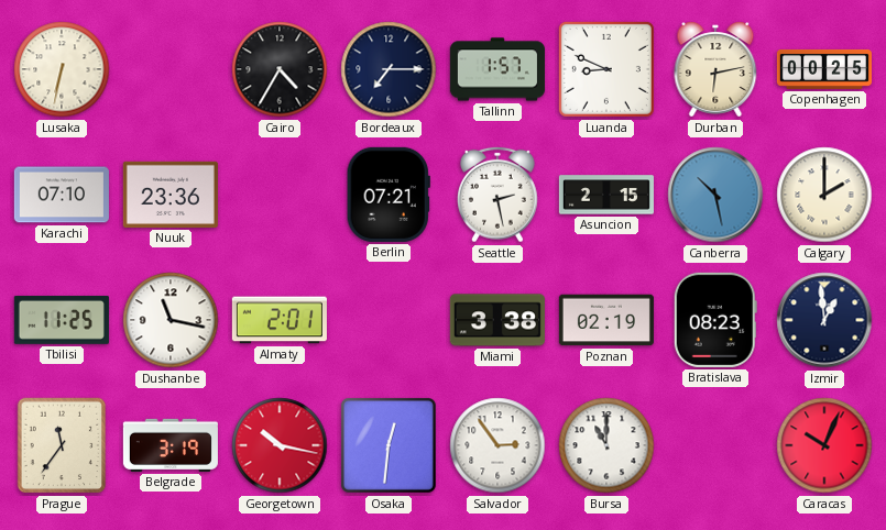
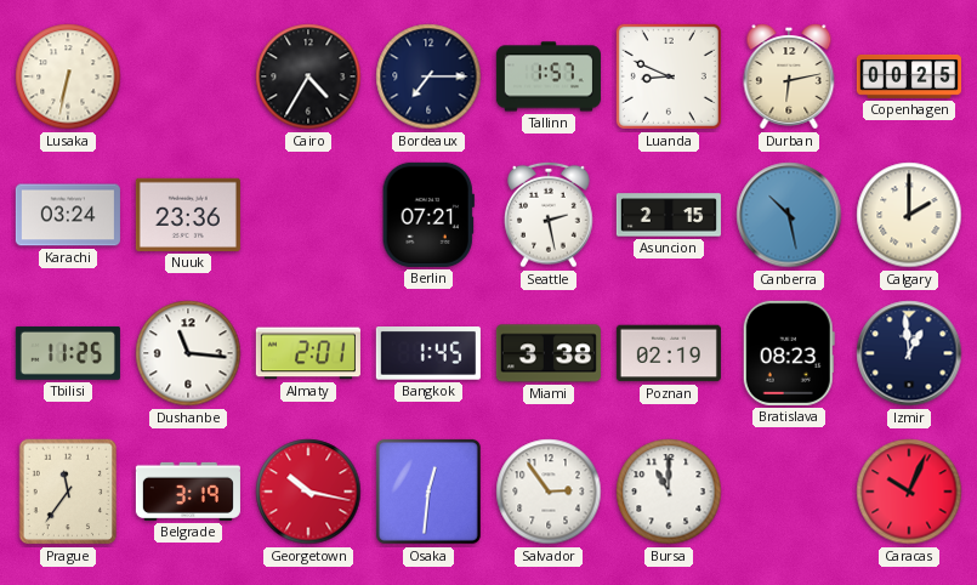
Karachi: 07:10 -> 03:24 (68, 215)
Dushanbe: 11:17 -> 11:16 (188, 353)
Bangkok: none -> 1:45 (428, 354)
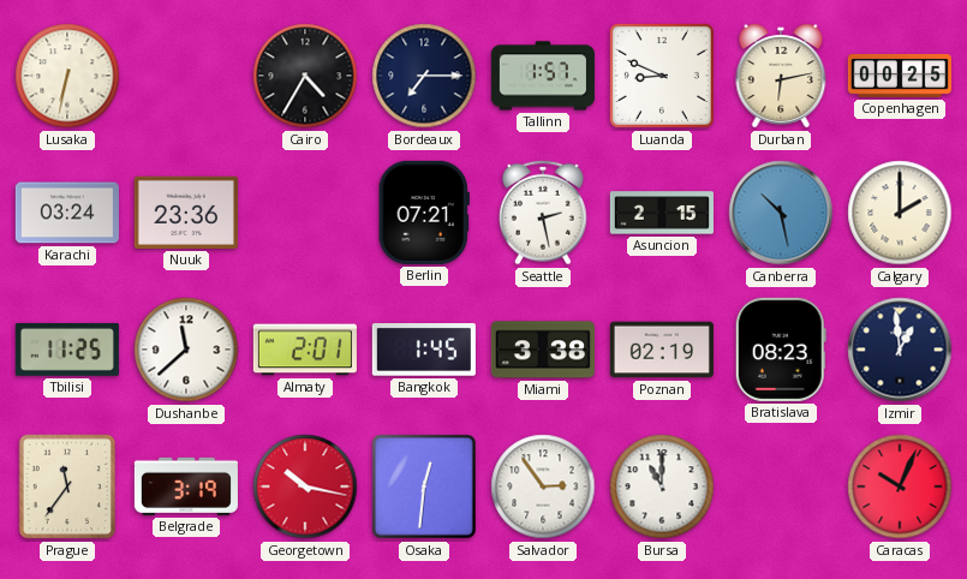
Dushanbe: 11:16 -> 11:38 (186, 350)
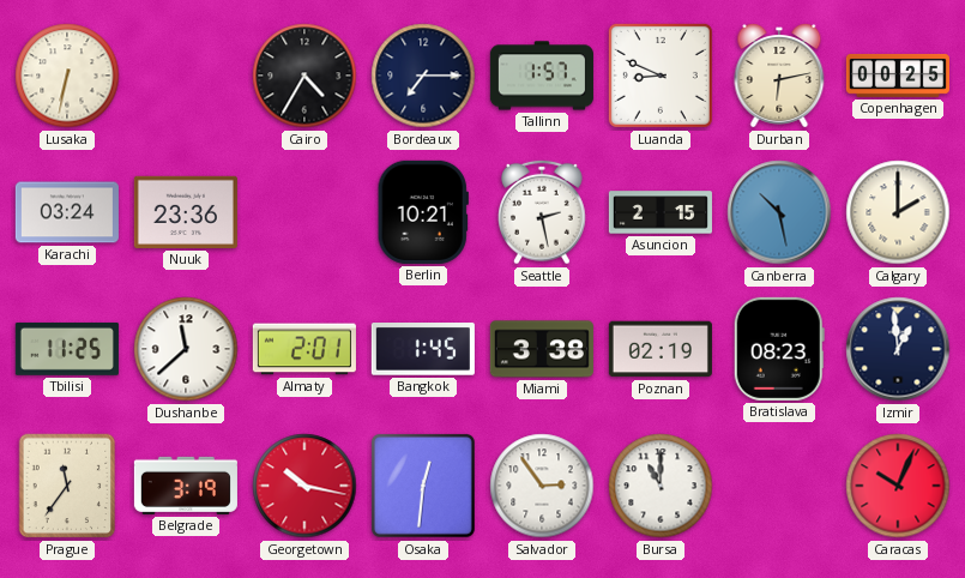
Berlin: 07:21 -> 10:21 (423, 212)
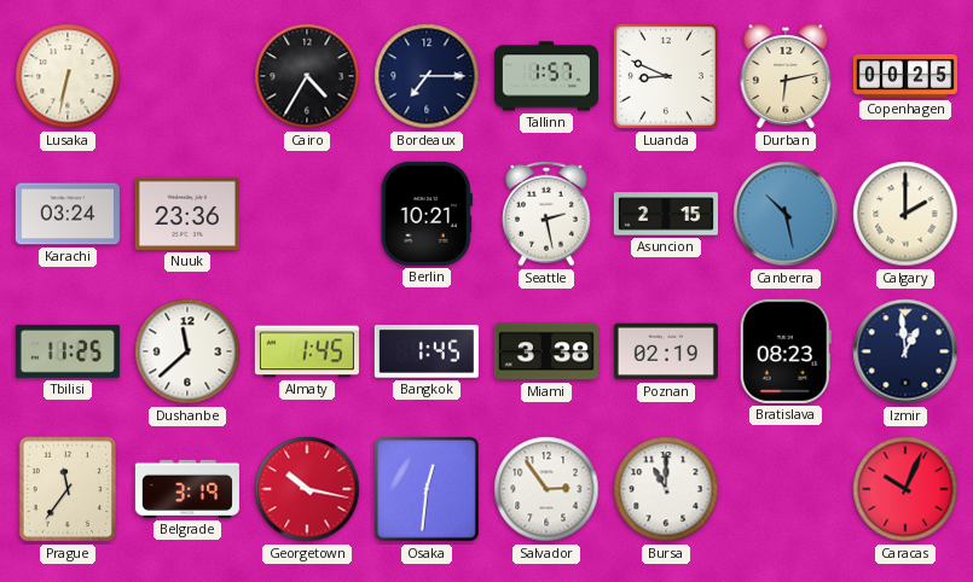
Almaty: 2:01 -> 1:45 (307, 351)
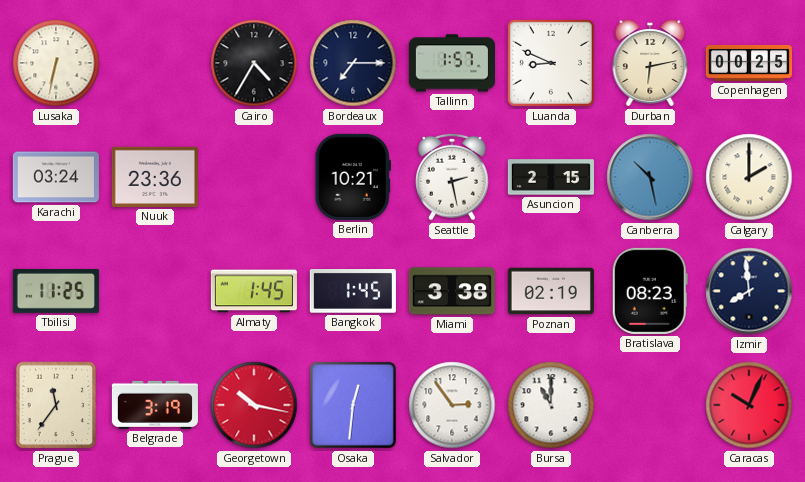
Dushanbe: 11:38 -> none (187, 351)
Izmir: 12:59 -> 7:59 (749, 291)
